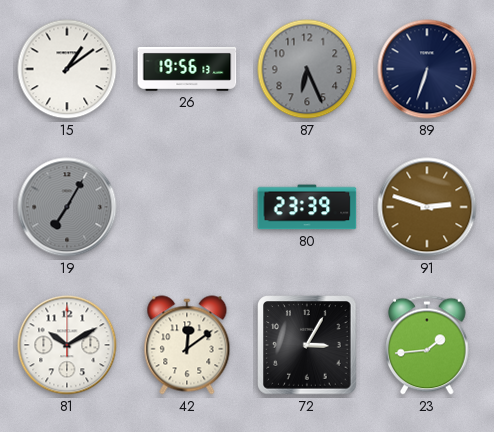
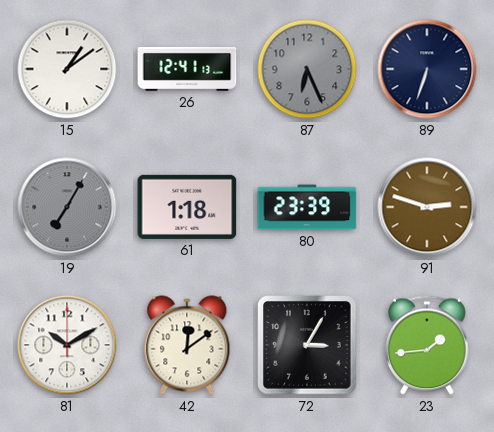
26: 19:56 -> 12:41 (187, 69)
61: none -> 1:18 (187, 207)
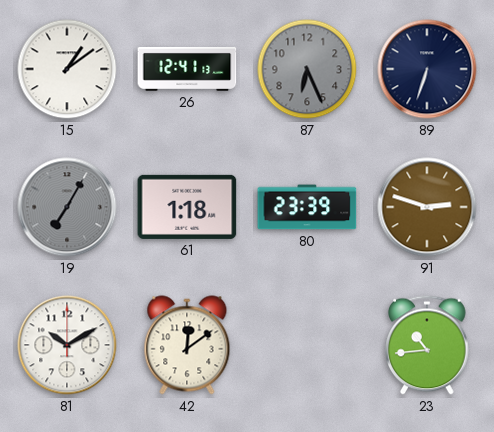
72: 3:05 -> none (307, 345)
23: 1:44 -> 10:44 (427, 345)
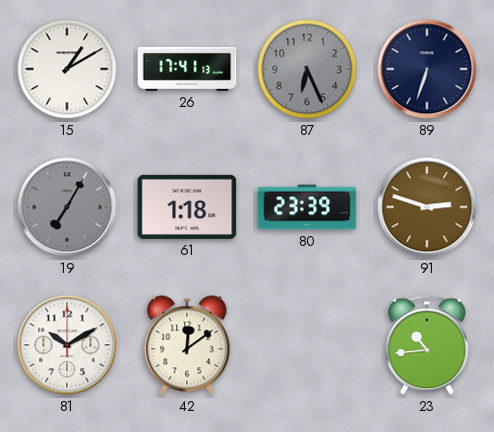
15: 1:09 -> 1:10 (67, 69)
26: 12:41 -> 17:41 (187, 69)
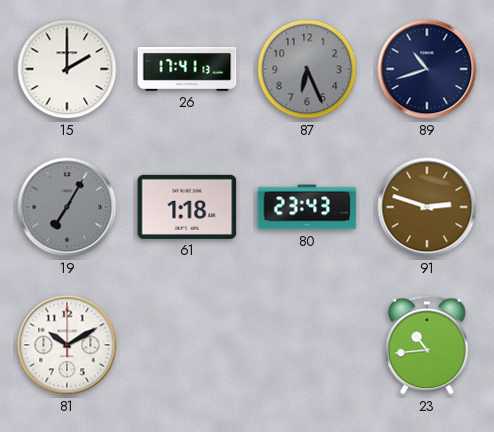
15: 1:10 -> 2:00 (67, 69)
89: 6:33 -> 10:42 (427, 69)
80: 23:39 -> 23:43 (307, 207)
42: 12:09 -> none (187, 345)
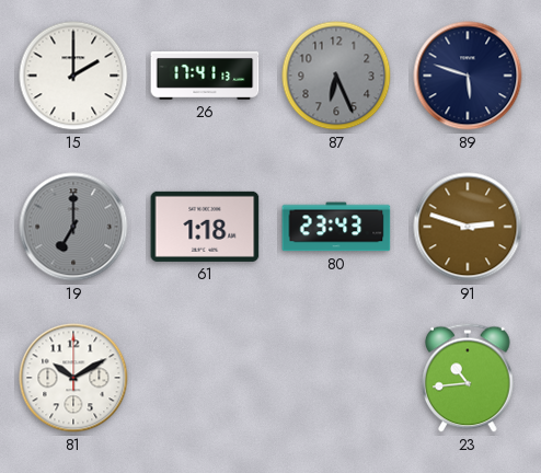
89: 10:42 -> 5:48 (468, 76)
19: 7:05 -> 7:00 (73, 227)
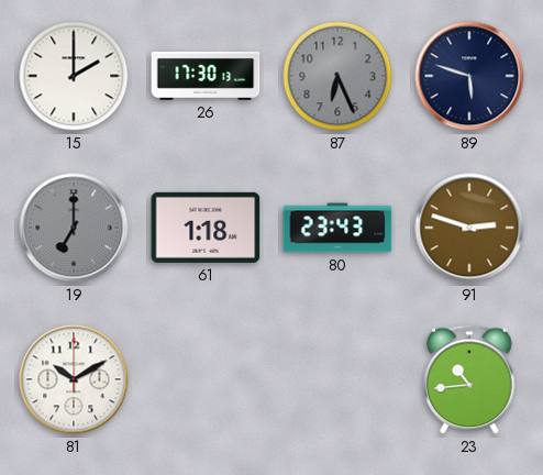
26: 17:41 -> 17:30 (206, 76)
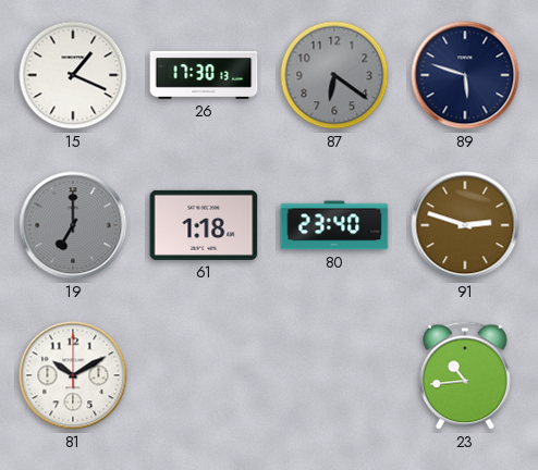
15: 2:00 -> 1:19 (73, 75)
87: 6:26 -> 6:21 (334, 75)
80: 23:43 -> 23:40 (334, 225)
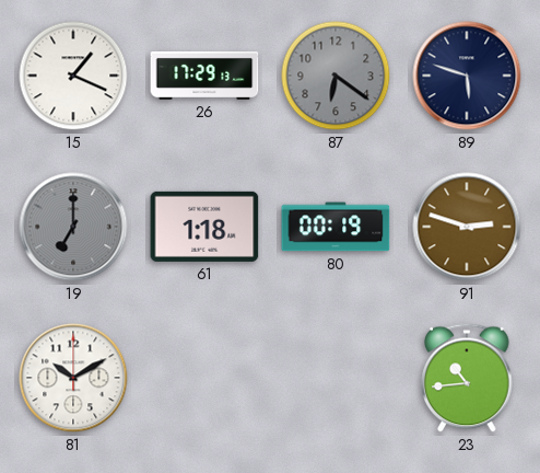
26: 17:30 -> 17:29 (204, 76)
80: 23:40 -> 00:19 (336, 227)
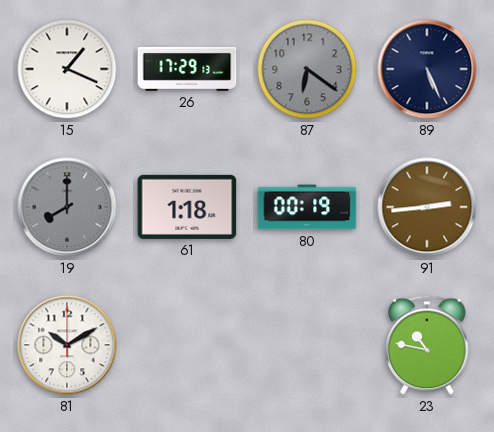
89: 5:48 -> 5:26 (427, 69)
19: 7:00 -> 8:00 (67, 207)
91: 2:48 -> 2:44 (427, 207)
23: 10:44 -> 10:47 (427, 345)
